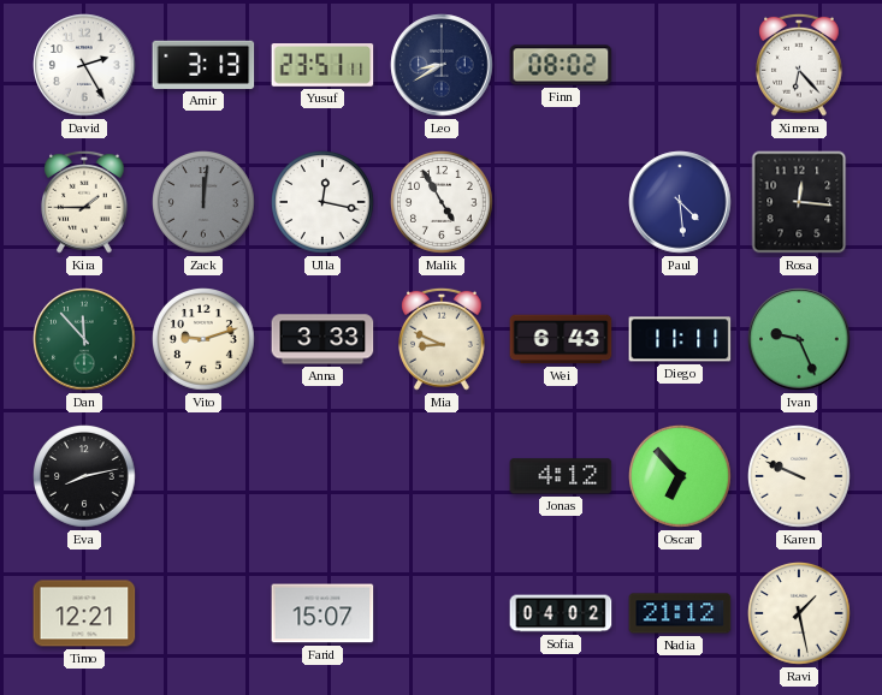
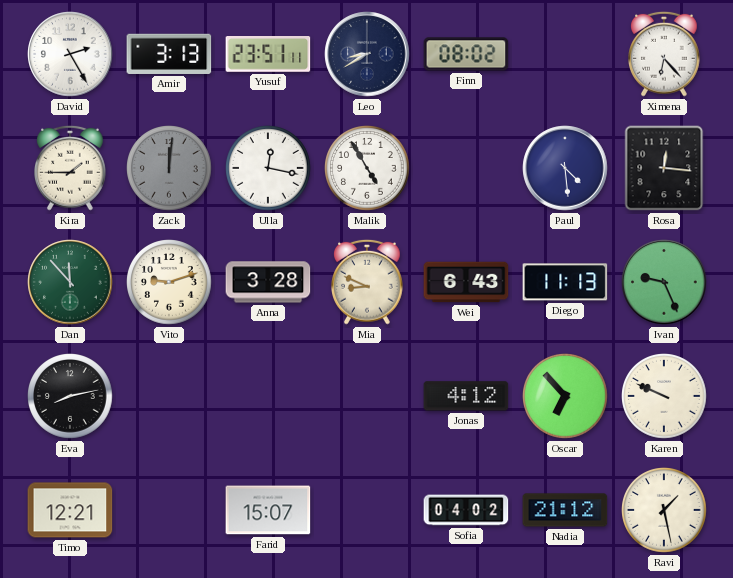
Anna: 3:33 -> 3:28 (268, 282)
Diego: 11:11 -> 11:13 (565, 282)
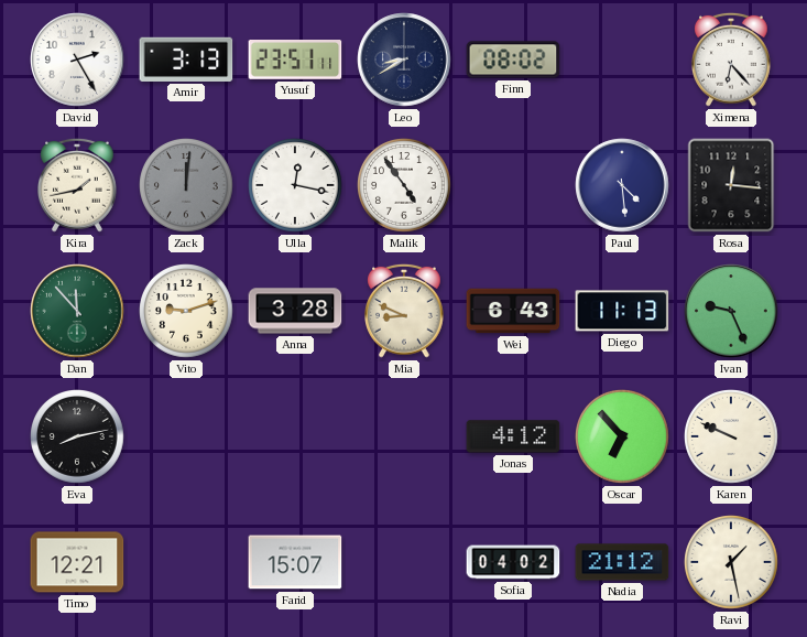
Kira: 1:45 -> 1:43 (78, 185)
Malik: 4:55 -> 4:54 (404, 185)
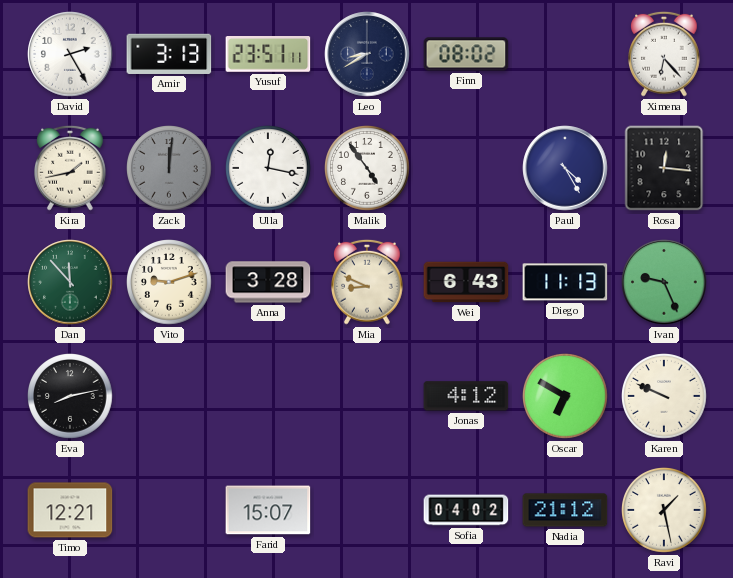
Paul: 4:29 -> 4:25 (565, 168)
Oscar: 6:53 -> 6:50 (565, 396)
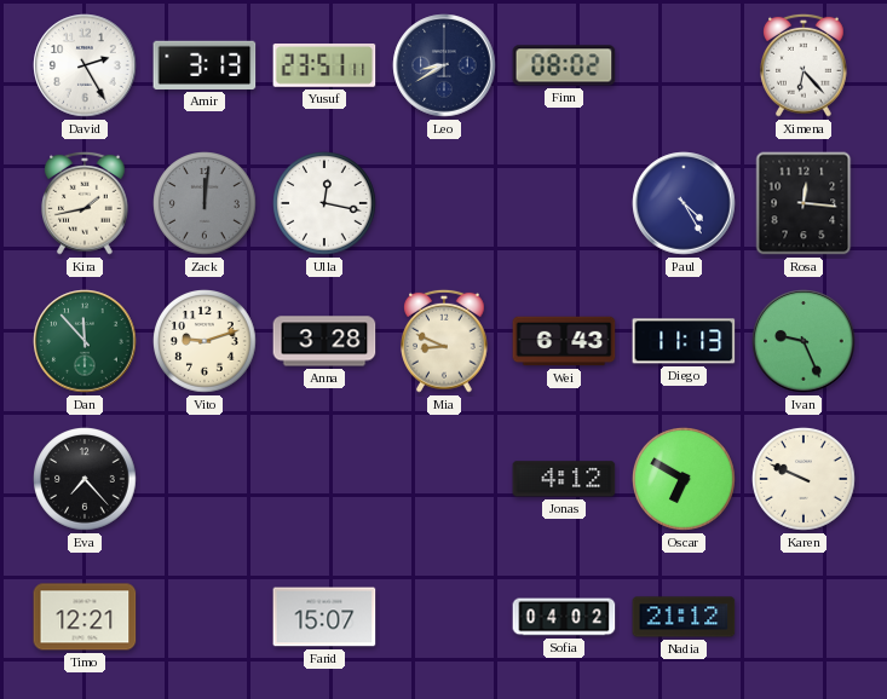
Malik: 4:54 -> none (367, 168)
Eva: 8:13 -> 7:23 (85, 479)
Ravi: 1:28 -> none (664, 510)
